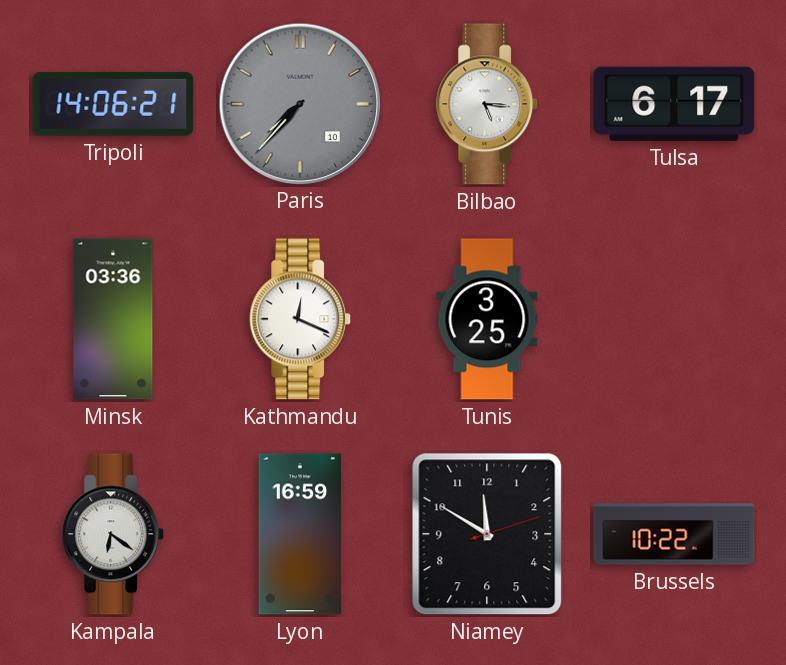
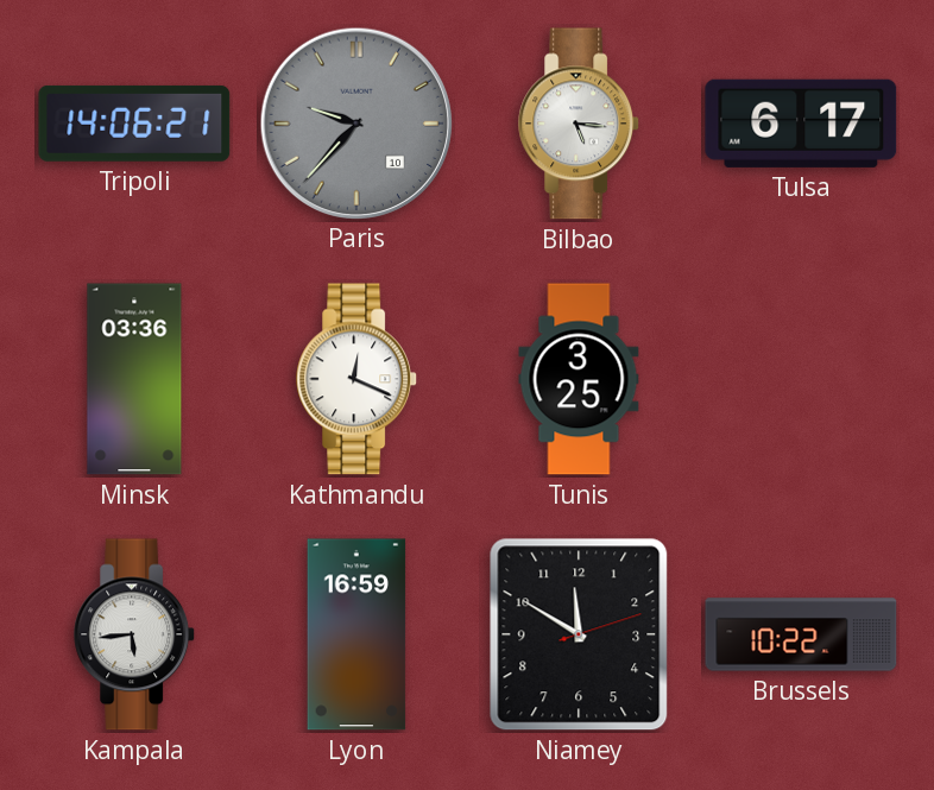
Paris: 7:37 -> 9:37 (355, 122)
Kampala: 6:21 -> 5:44 (135, 634)
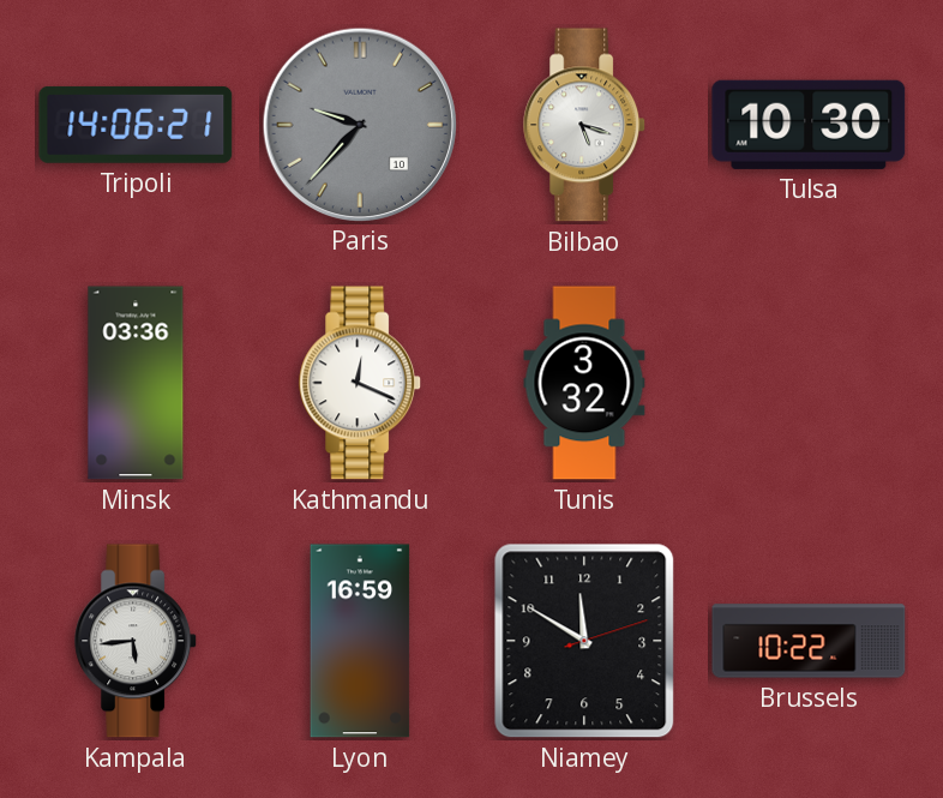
Bilbao: 5:16 -> 5:18 (585, 125)
Tulsa: 6:17 -> 10:30 (809, 125)
Tunis: 3:25 -> 3:32 (584, 383)
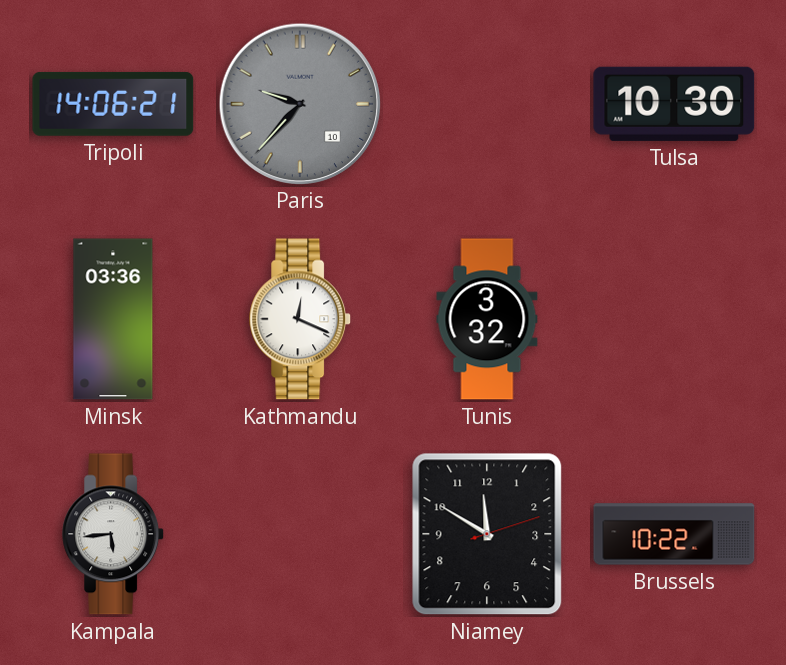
Bilbao: 5:18 -> none (585, 125)
Lyon: 16:59 -> none (360, 641)
